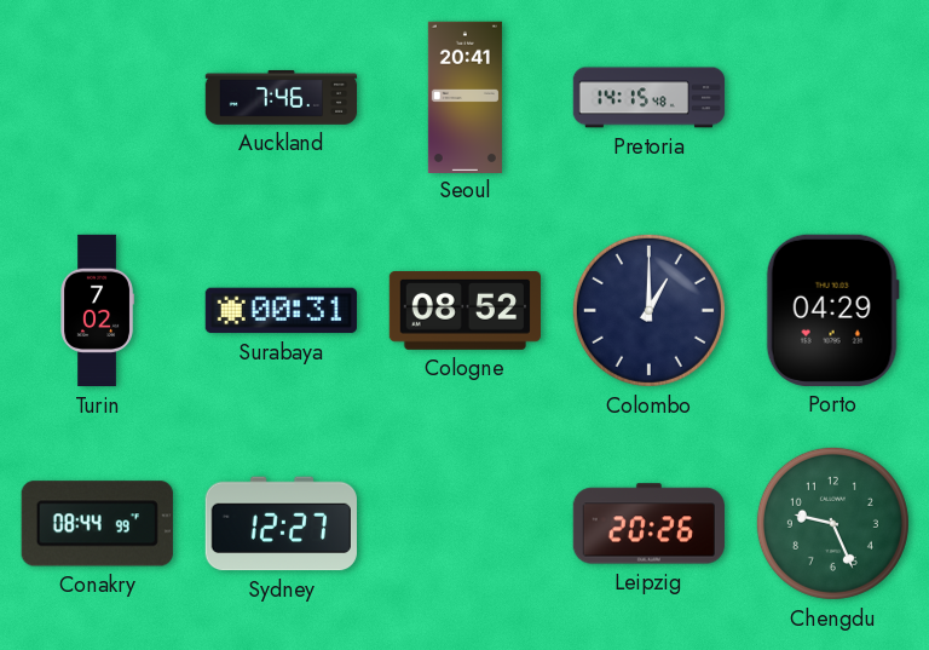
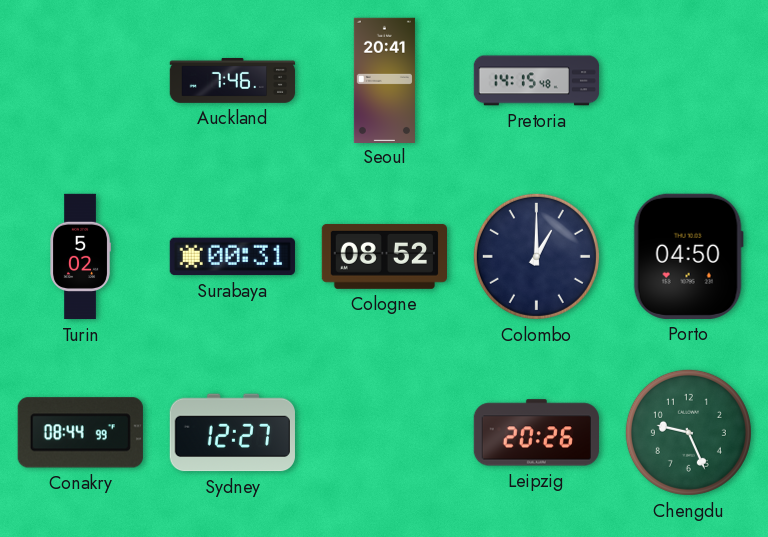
Turin: 7:02 -> 5:02 (80, 257)
Porto: 04:29 -> 04:50 (688, 256)
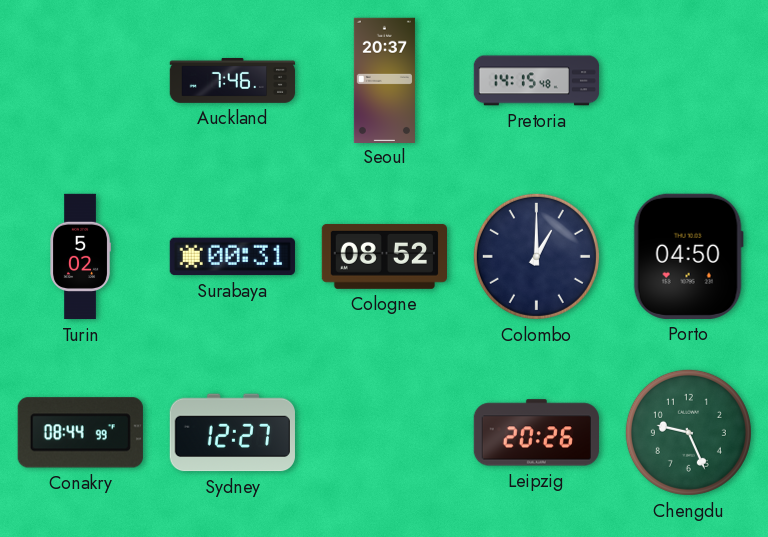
Seoul: 20:41 -> 20:37 (384, 80)
